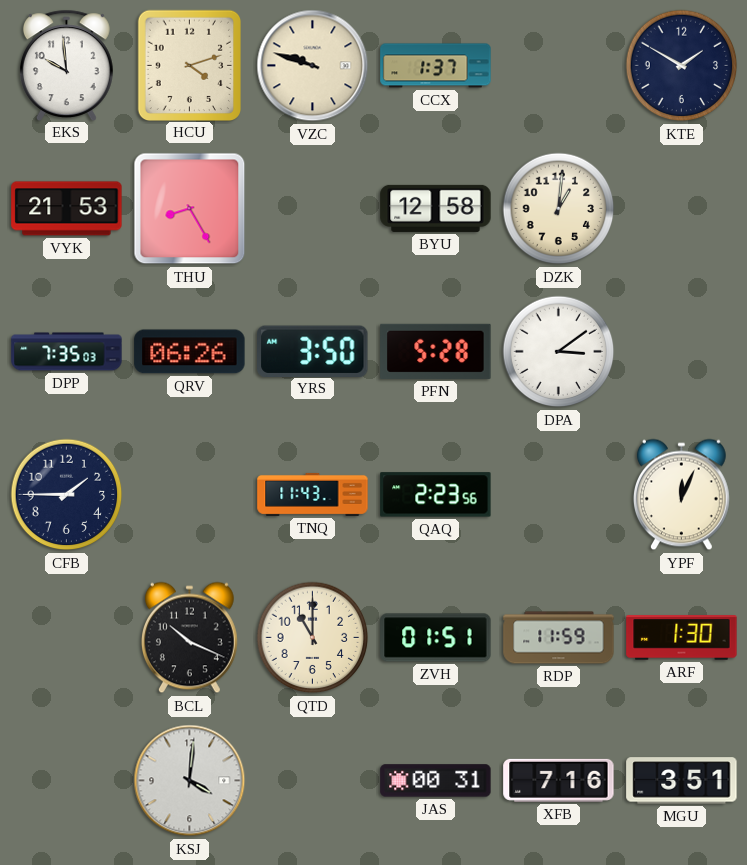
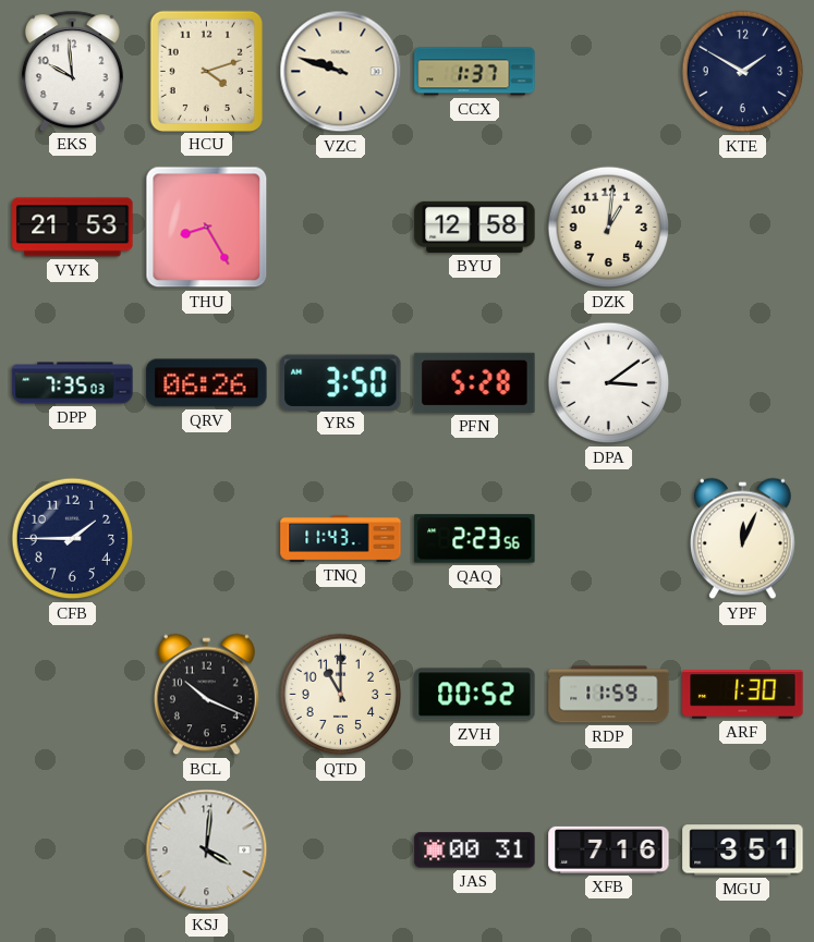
ZVH: 01:51 -> 00:52 (475, 695)
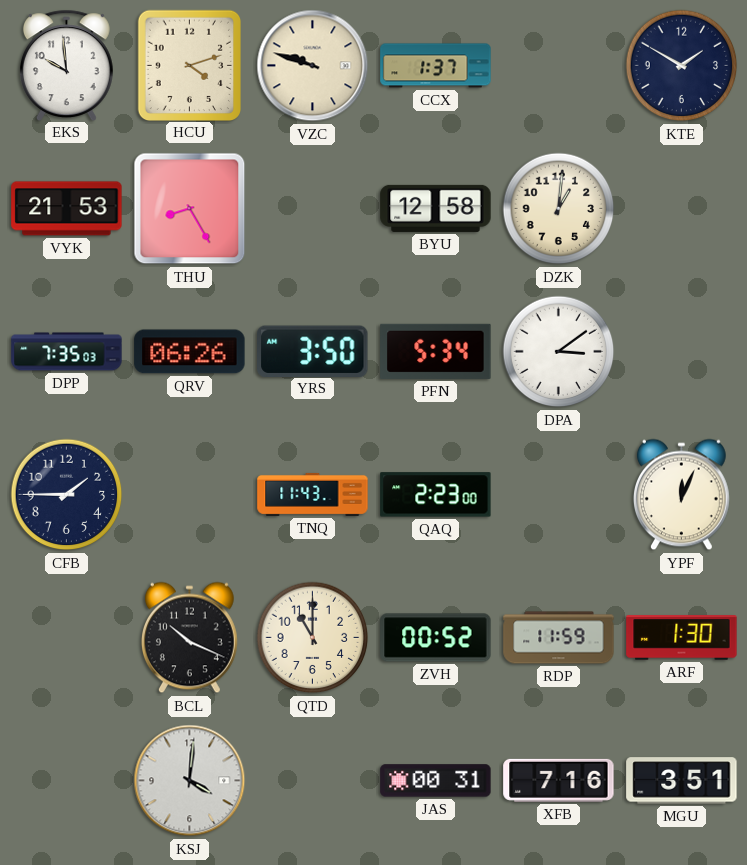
PFN: 5:28 -> 5:34 (436, 351)
QAQ: 2:23:56 -> 2:23:00 (436, 495)
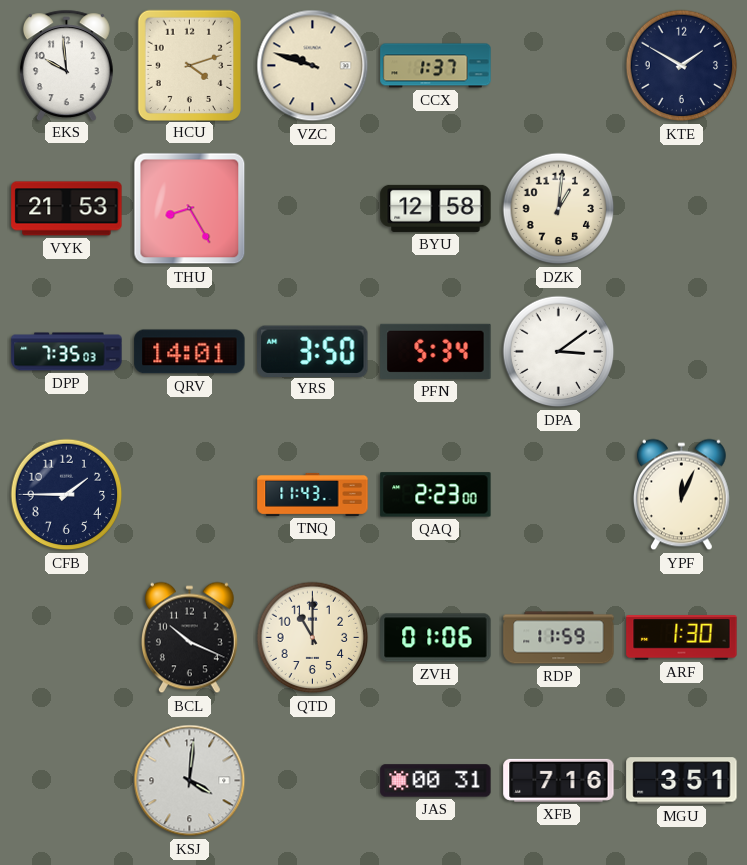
QRV: 06:26 -> 14:01 (190, 352)
ZVH: 00:52 -> 01:06 (436, 638)
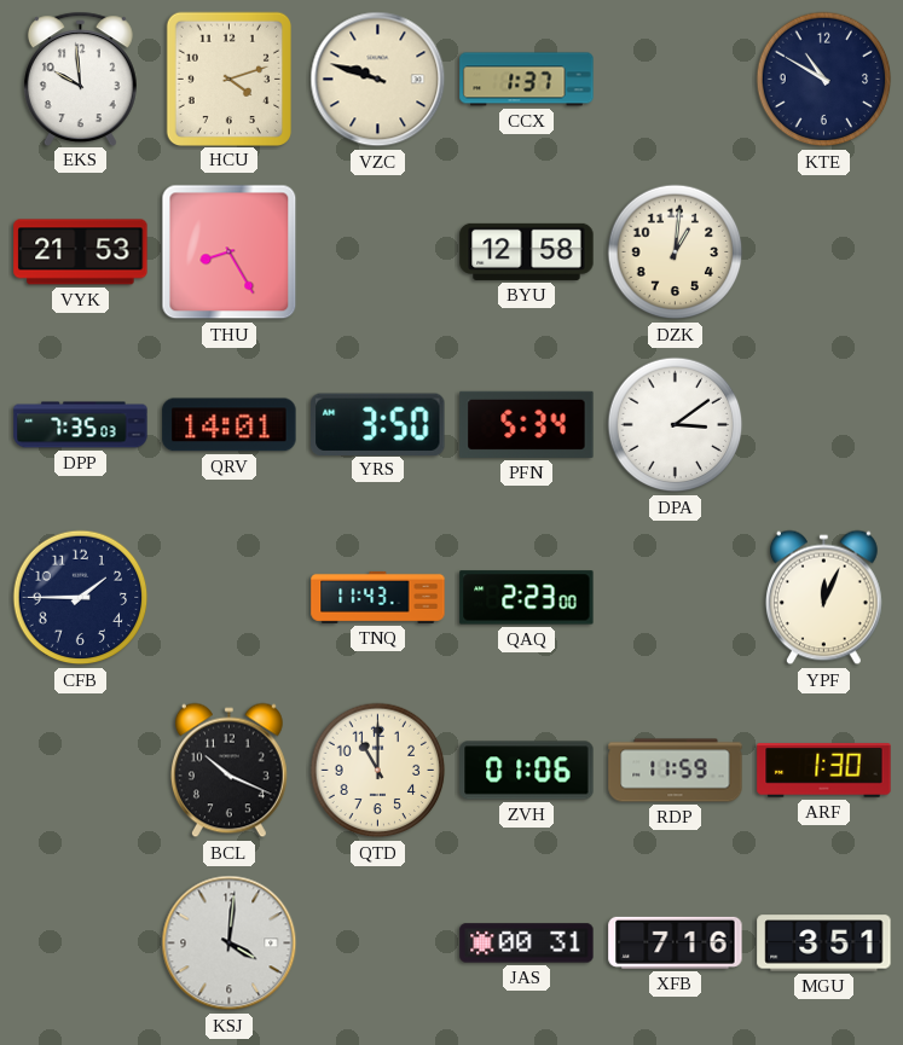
KTE: 1:50 -> 10:50 (824, 80)
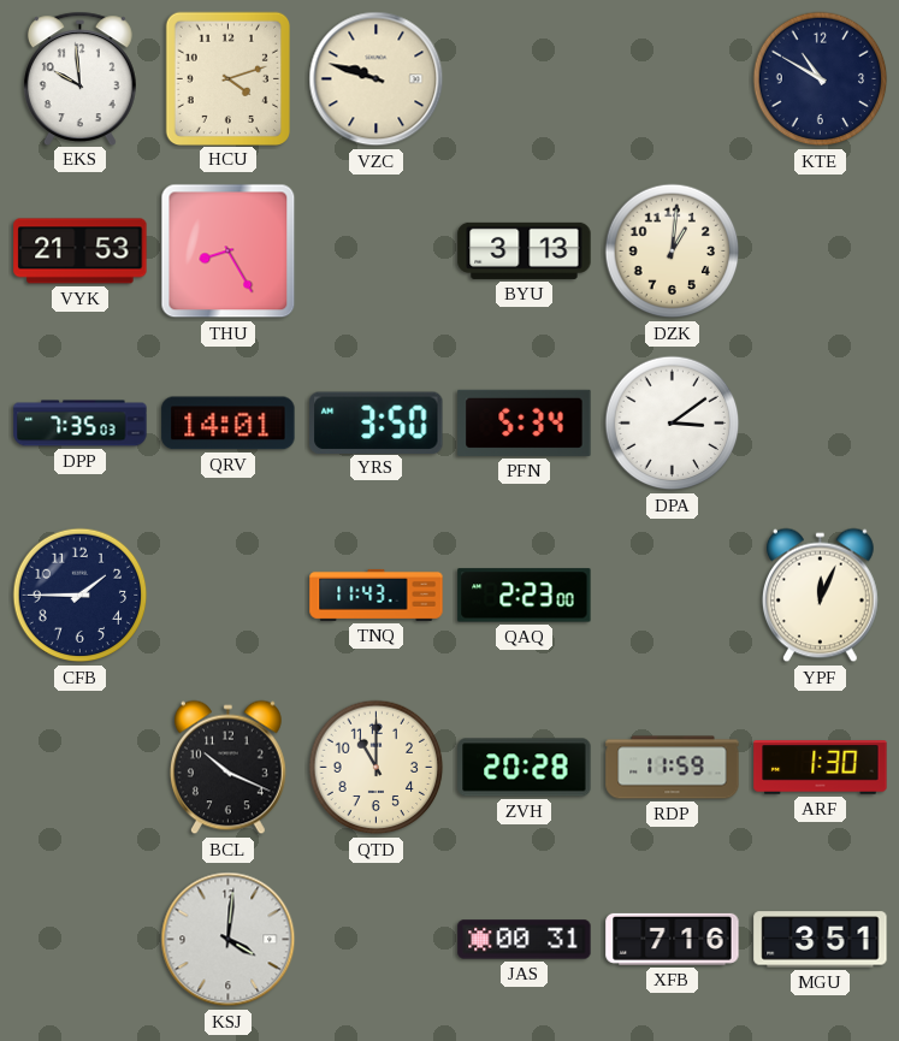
CCX: 1:37 -> none (527, 80)
BYU: 12:58 -> 3:13 (525, 250)
ZVH: 01:06 -> 20:28 (525, 768)
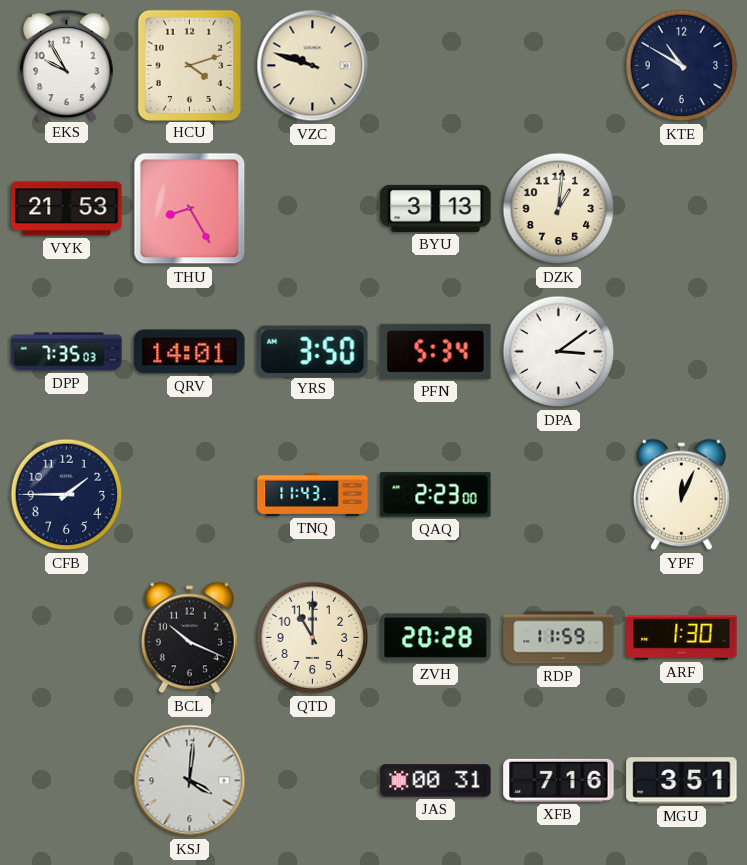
EKS: 9:59 -> 9:55 (66, 65)
